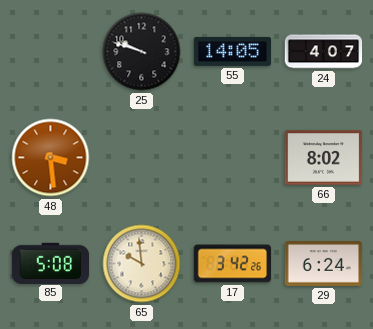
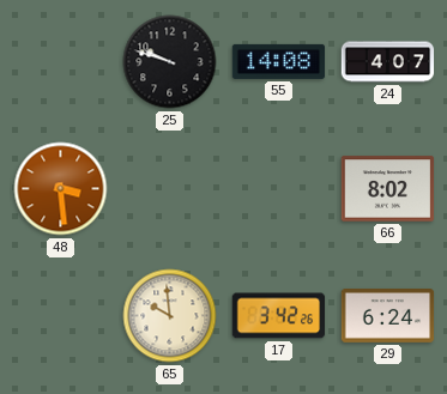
55: 14:05 -> 14:08 (279, 61)
85: 5:08 -> none (51, 263)
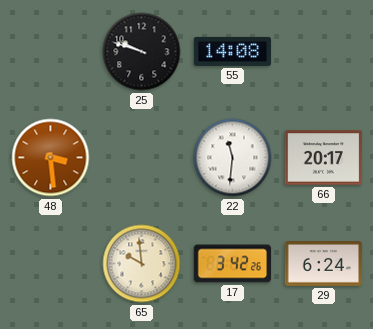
24: 4:07 -> none (388, 62)
22: none -> 11:31 (233, 158)
66: 8:02 -> 20:17 (324, 158)
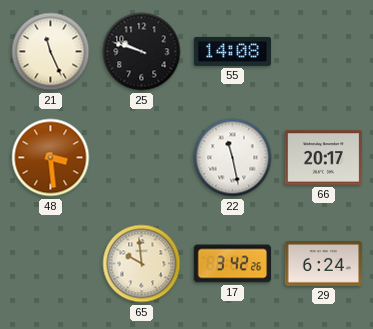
21: none -> 11:26 (51, 52)
22: 11:31 -> 11:28 (233, 158)
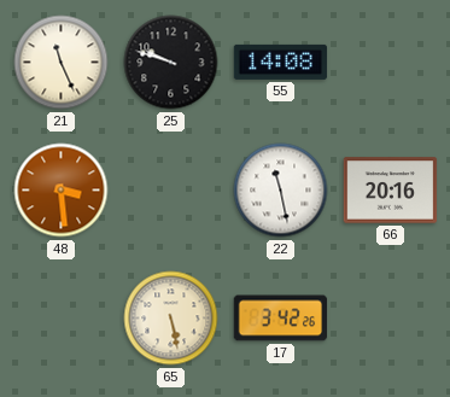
66: 20:17 -> 20:16 (391, 191)
65: 9:59 -> 5:28 (171, 319)
29: 6:24 -> none (324, 264)
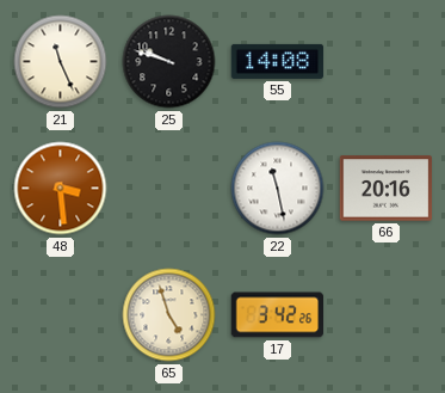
65: 5:28 -> 4:57 (169, 315)
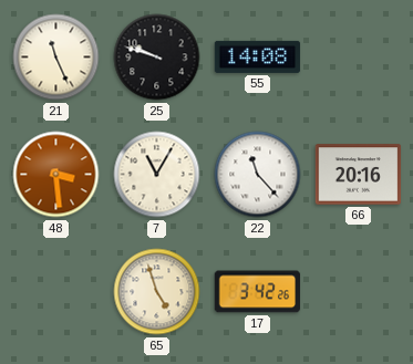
7: none -> 11:05 (157, 175)
22: 11:28 -> 11:23 (258, 175)
